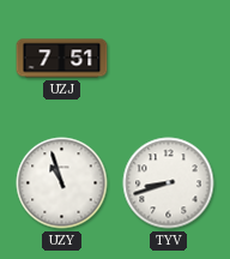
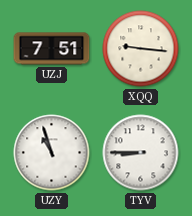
XQQ: none -> 9:16 (141, 49)
TYV: 8:42 -> 8:45 (141, 153)
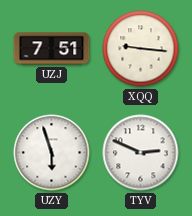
UZY: 10:57 -> 5:57 (52, 153)
TYV: 8:45 -> 2:49 (141, 153)
